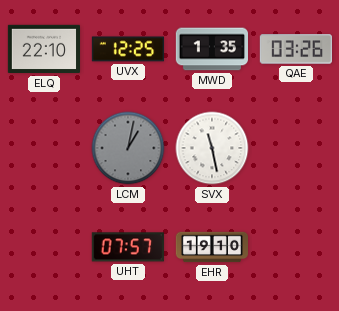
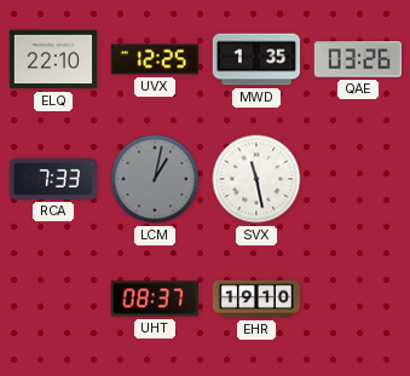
RCA: none -> 7:33 (52, 179)
UHT: 07:57 -> 08:37 (155, 299)
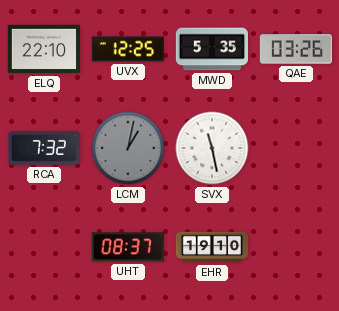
MWD: 1:35 -> 5:35 (211, 49)
RCA: 7:33 -> 7:32 (43, 148)
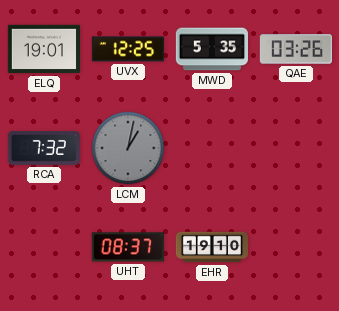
ELQ: 22:10 -> 19:01 (43, 49)
SVX: 11:28 -> none (212, 148)
